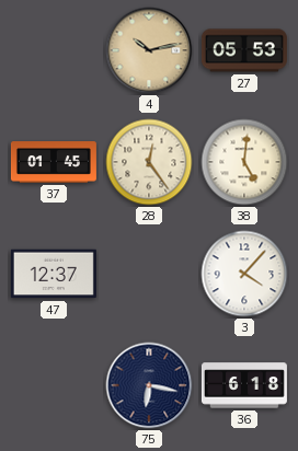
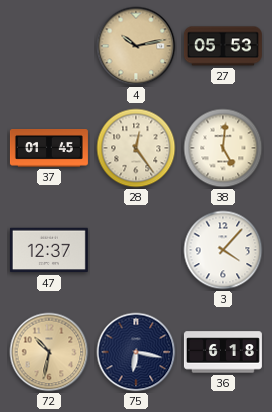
72: none -> 10:32 (49, 352)
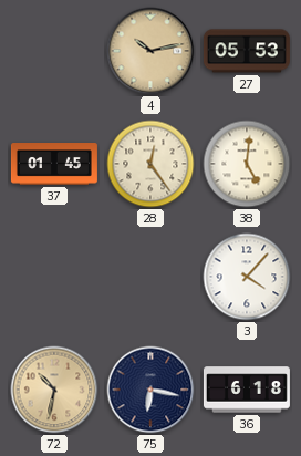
47: 12:37 -> none (49, 250)
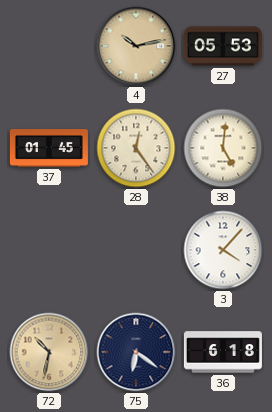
75: 6:17 -> 6:21 (136, 352)
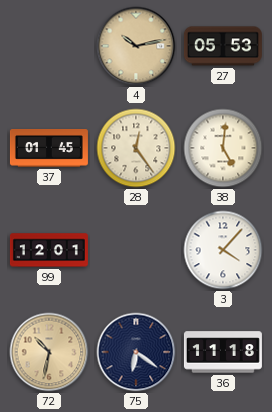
99: none -> 12:01 (49, 250)
36: 6:18 -> 11:18 (223, 352)
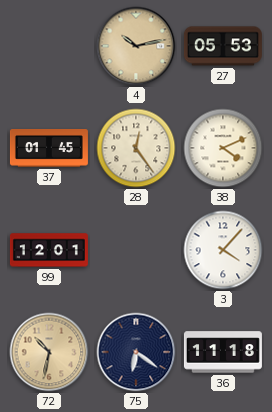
38: 5:01 -> 4:11 (223, 148)
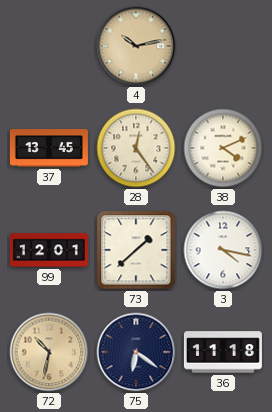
27: 05:53 -> none (223, 46)
37: 01:45 -> 13:45 (49, 149)
73: none -> 1:38 (136, 250)
3: 4:07 -> 4:17 (223, 250)
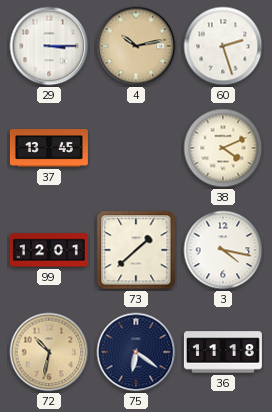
29: none -> 3:15 (49, 46)
60: none -> 2:27 (223, 46)
28: 12:24 -> none (136, 148)
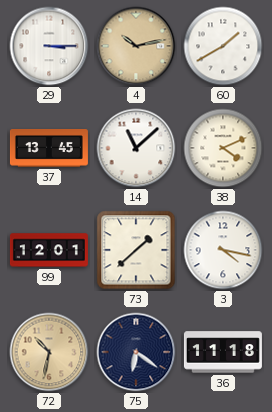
60: 2:27 -> 1:40 (223, 46)
14: none -> 11:08 (136, 148)
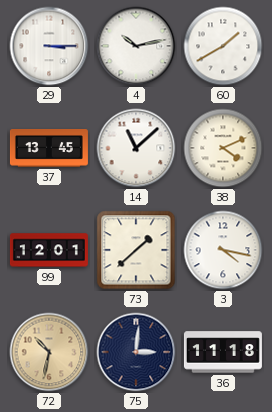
4 dial: champagne -> white (136, 46)
75: 6:21 -> 3:01 (136, 352)
